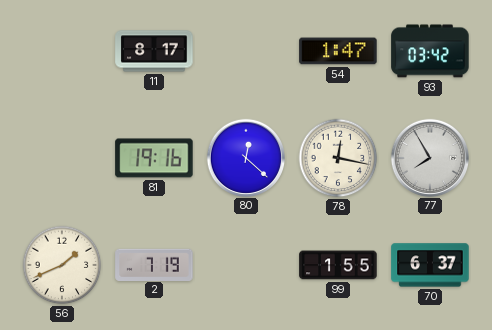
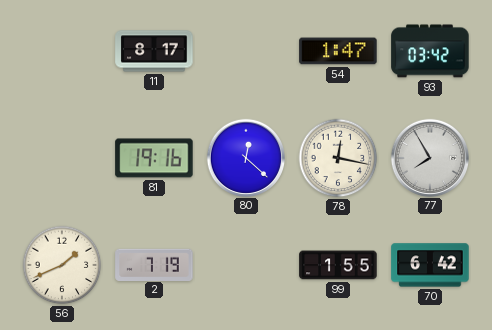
70: 6:37 -> 6:42 (430, 265)
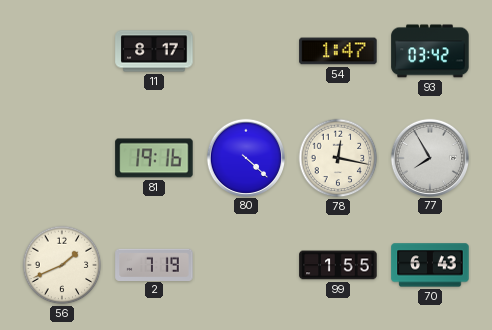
80: 12:22 -> 4:22 (245, 157)
70: 6:42 -> 6:43 (430, 265)
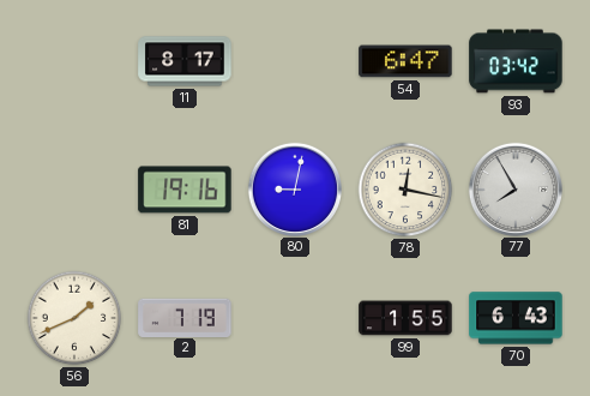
54: 1:47 -> 6:47 (405, 61)
80: 4:22 -> 9:02 (294, 188)
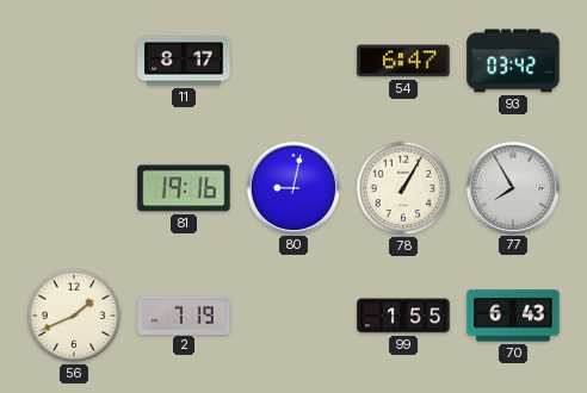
78: 12:17 -> 1:05 (403, 188)
